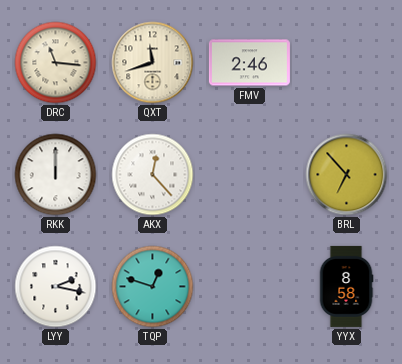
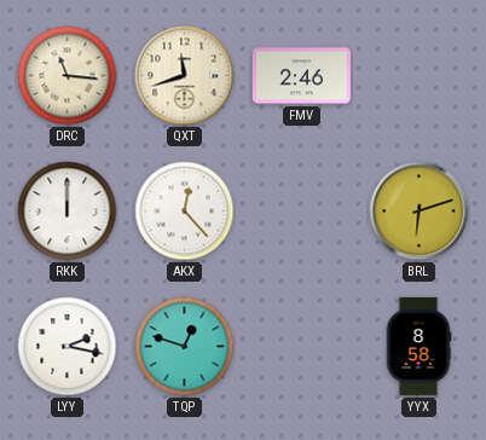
BRL: 6:53 -> 6:12 (420, 212)
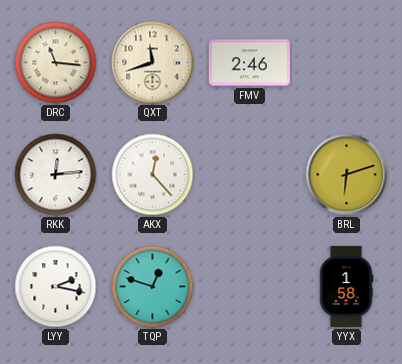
RKK: 12:00 -> 12:14 (56, 175)
YYX: 8:58 -> 1:58 (346, 286)
